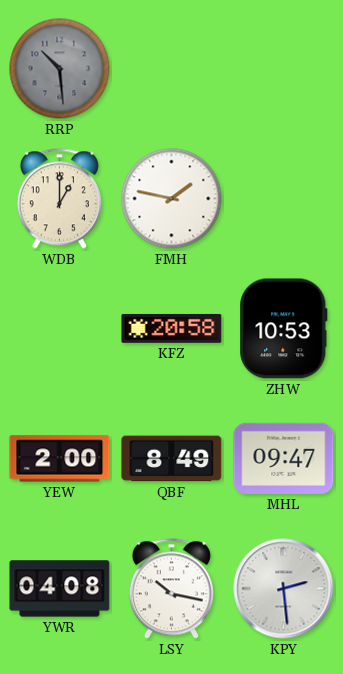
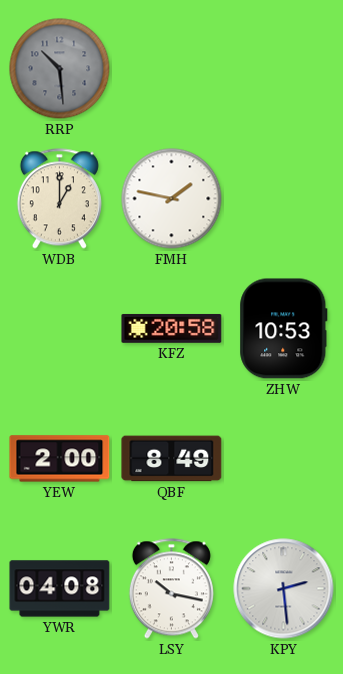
MHL: 09:47 -> none (284, 458)
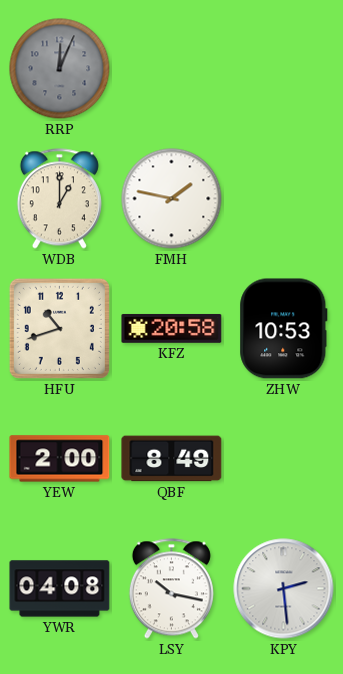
RRP: 10:29 -> 12:04 (60, 69)
HFU: none -> 10:42 (59, 328)
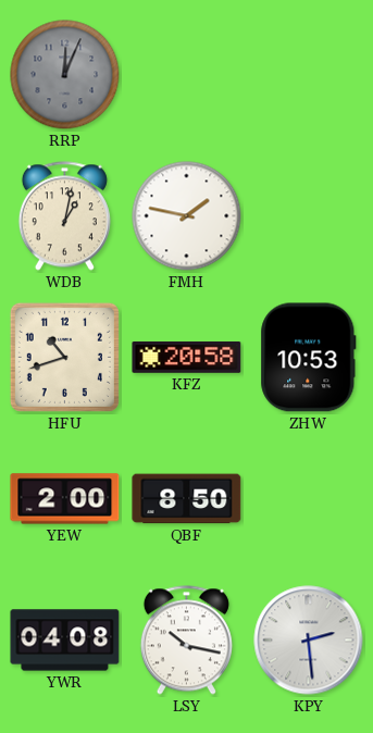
WDB: 1:00 -> 1:02 (64, 216)
QBF: 8:49 -> 8:50 (187, 499)
